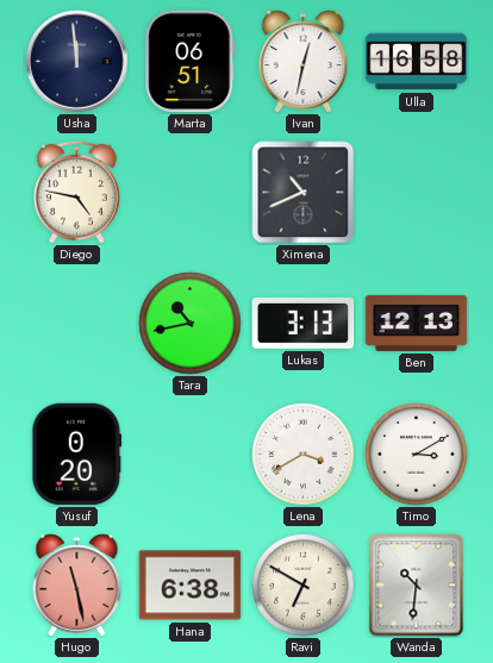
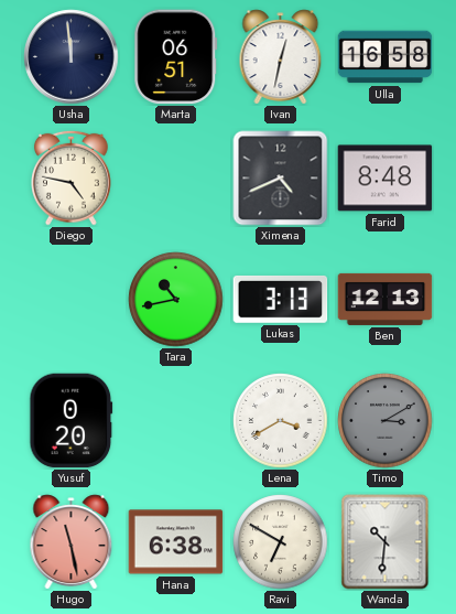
Ximena: 10:41 -> 4:41 (281, 179)
Farid: none -> 8:48 (386, 179)
Timo dial: white -> grey (386, 421)
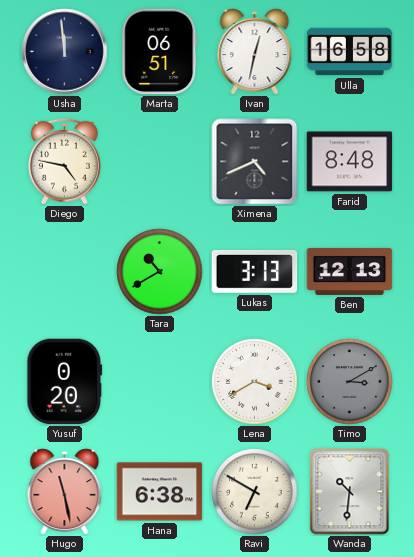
Tara: 10:43 -> 10:40 (160, 272)
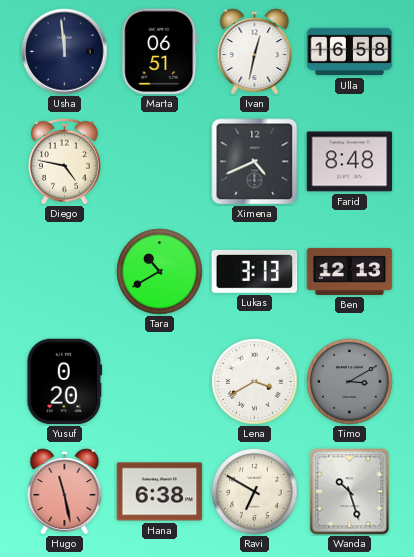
Wanda: 10:31 -> 10:27 (350, 492)
